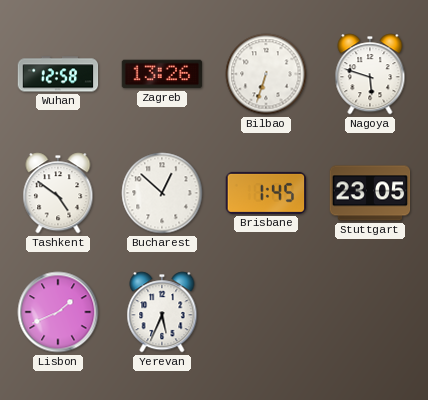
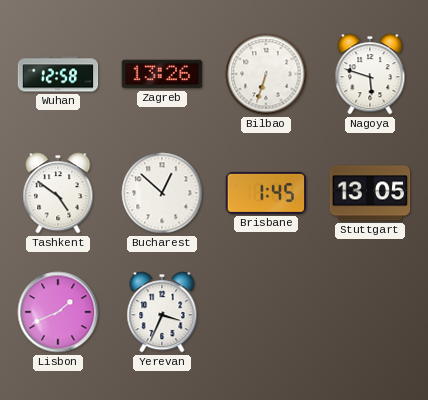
Stuttgart: 23:05 -> 13:05 (370, 193)
Yerevan: 5:34 -> 3:34 (162, 312)
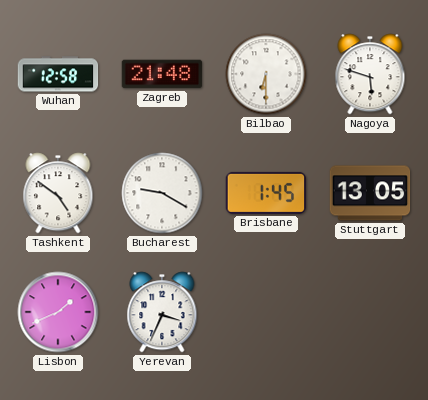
Zagreb: 13:26 -> 21:48 (162, 74)
Bilbao: 6:33 -> 6:30 (266, 74)
Bucharest: 12:52 -> 9:20 (162, 193)
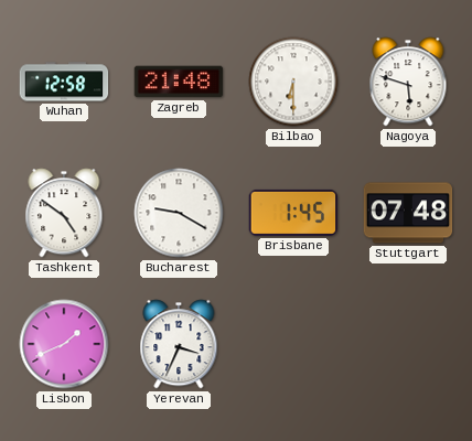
Stuttgart: 13:05 -> 07:48 (408, 213)
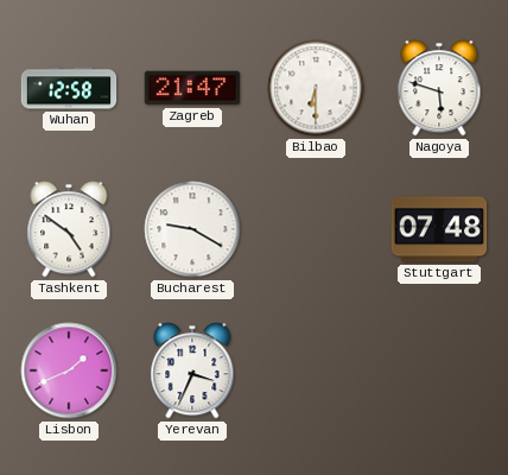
Zagreb: 21:48 -> 21:47 (192, 88)
Brisbane: 1:45 -> none (293, 213)
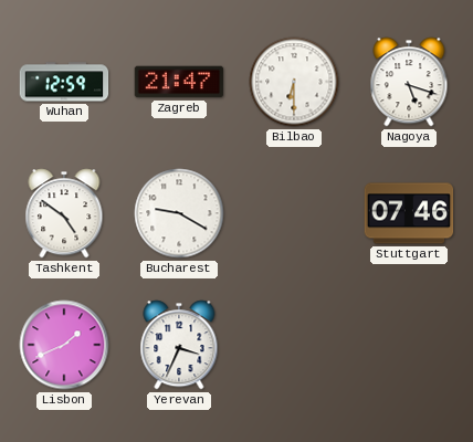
Wuhan: 12:58 -> 12:59 (64, 82)
Nagoya: 5:48 -> 5:18 (409, 82)
Stuttgart: 07:48 -> 07:46 (409, 213)
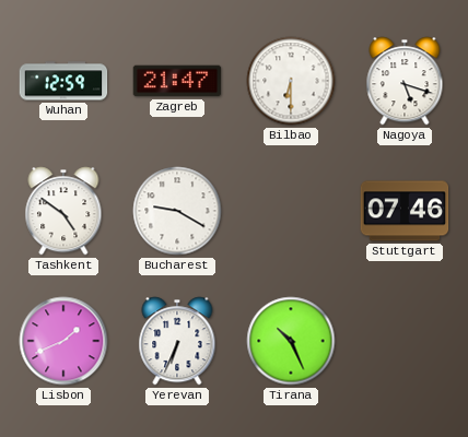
Yerevan: 3:34 -> 6:34 (177, 341)
Tirana: none -> 10:26 (291, 341)
